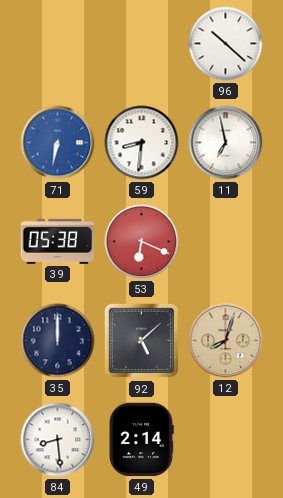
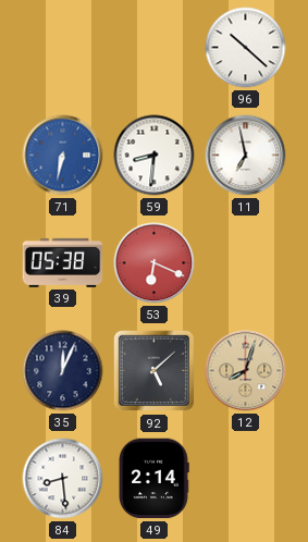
35: 12:00 -> 12:04 (63, 371)
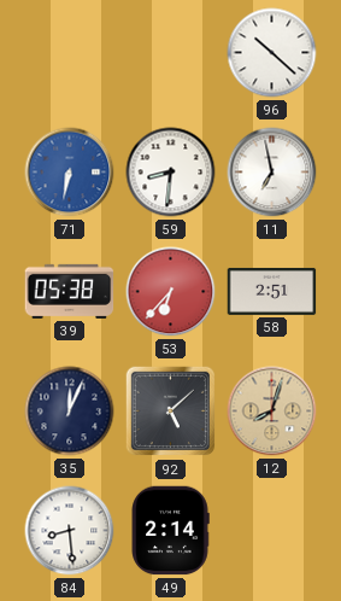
53: 6:19 -> 6:37 (171, 292)
58: none -> 2:51 (272, 291)
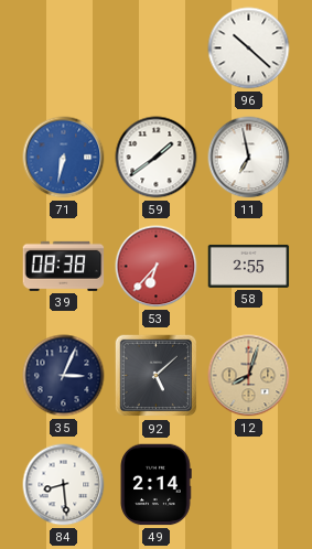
59: 8:31 -> 1:39 (157, 158)
39: 05:38 -> 08:38 (64, 266)
58: 2:51 -> 2:55 (249, 266)
35: 12:04 -> 3:04 (64, 376)
